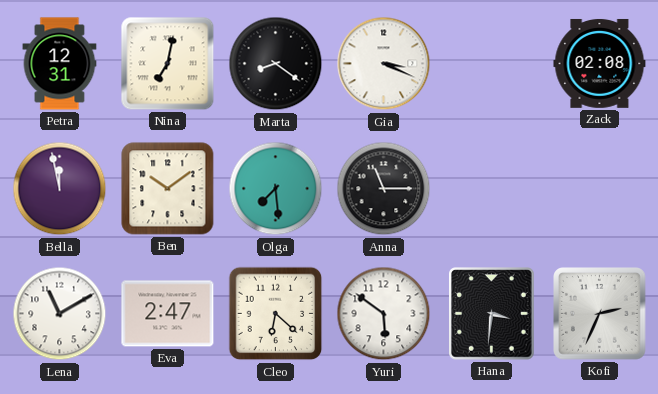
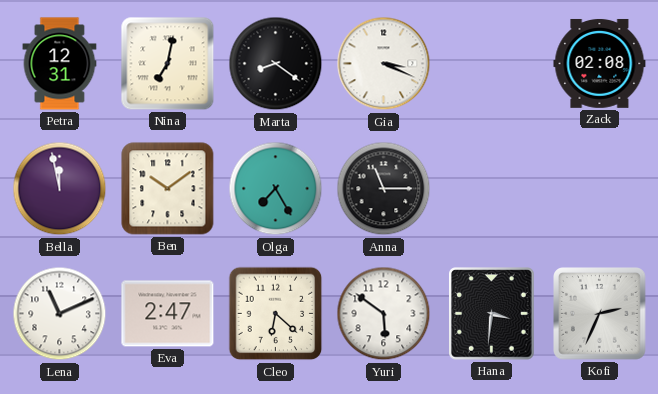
Olga: 7:29 -> 7:25 (276, 189)
Lena: 11:10 -> 11:11 (60, 314)
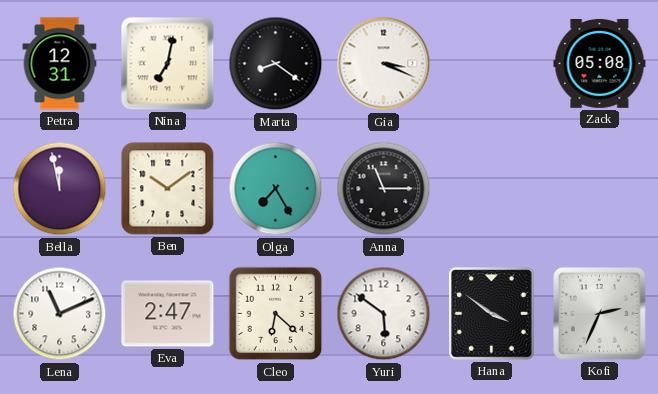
Zack: 02:08 -> 05:08 (600, 64)
Hana: 3:31 -> 3:51 (492, 314)
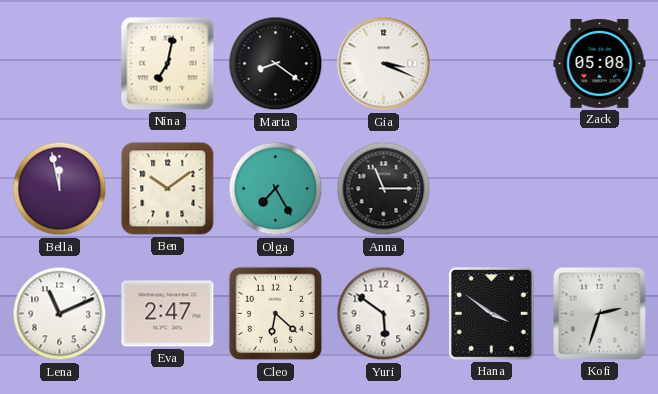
Petra: 12:31 -> none (60, 64)
Kofi: 2:34 -> 2:33 (600, 314)
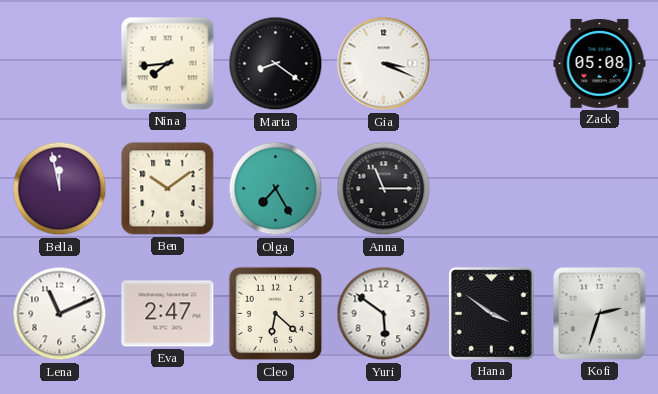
Nina: 7:02 -> 7:44 (168, 64)
